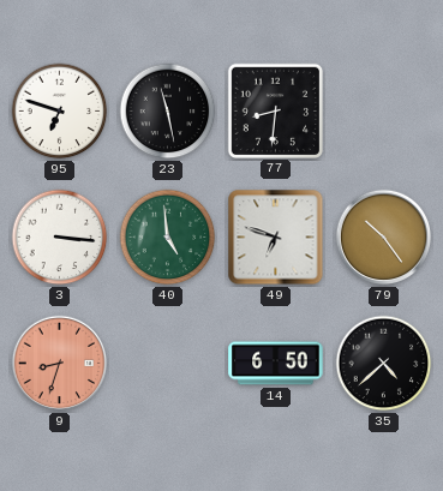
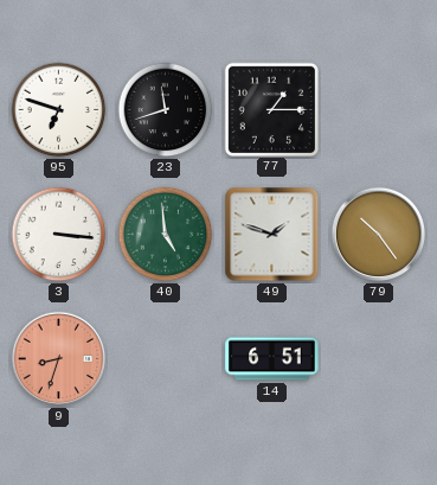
23: 11:28 -> 11:42 (166, 110)
77: 8:31 -> 1:15 (271, 109)
49: 6:48 -> 1:48 (272, 235)
14: 6:50 -> 6:51 (272, 359)
35: 4:38 -> none (384, 364)
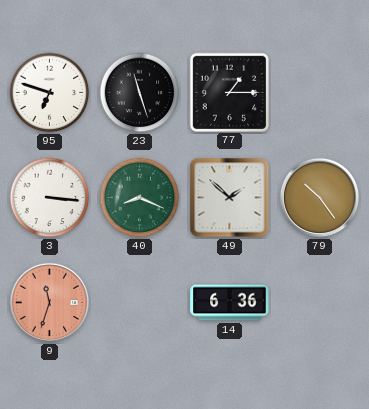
23: 11:42 -> 11:27 (140, 93)
40: 4:59 -> 8:19 (140, 198)
49: 1:48 -> 1:52 (230, 198)
9: 8:33 -> 11:33 (50, 303)
14: 6:51 -> 6:36 (230, 303)
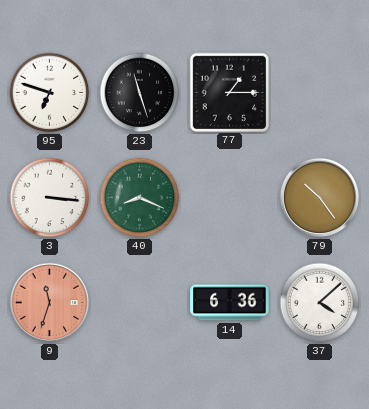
49: 1:52 -> none (230, 198)
37: none -> 4:08 (320, 303)
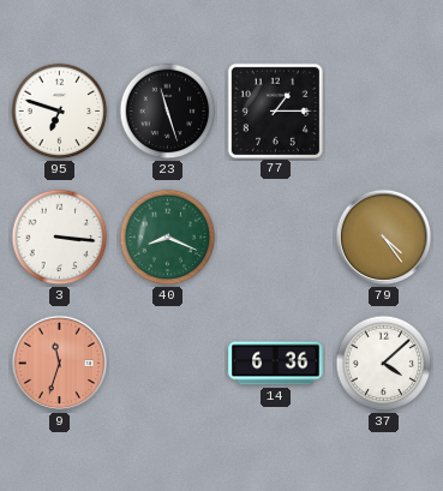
79: 10:24 -> 4:24 (384, 238)
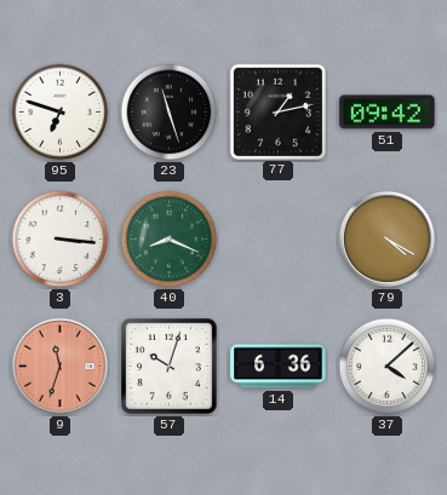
77: 1:15 -> 1:13 (277, 111)
51: none -> 09:42 (388, 113)
79: 4:24 -> 4:20 (388, 240)
57: none -> 10:03 (170, 367)
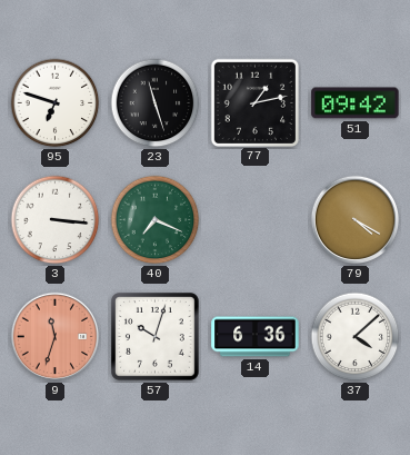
40: 8:19 -> 7:19 (156, 220)
